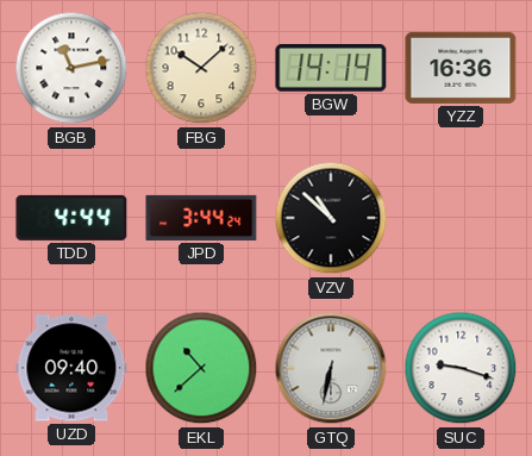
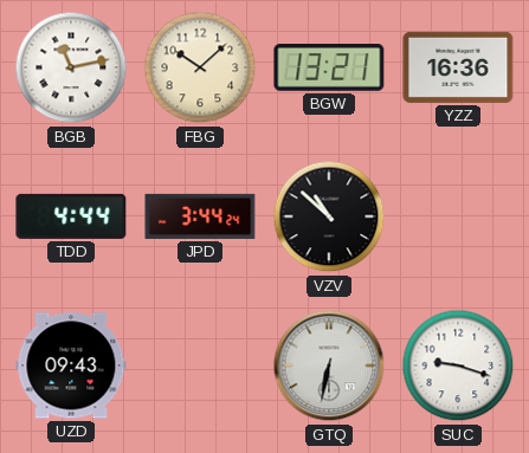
BGW: 14:14 -> 13:21 (329, 67)
UZD: 09:40 -> 09:43 (71, 365)
EKL: 10:38 -> none (201, 368)
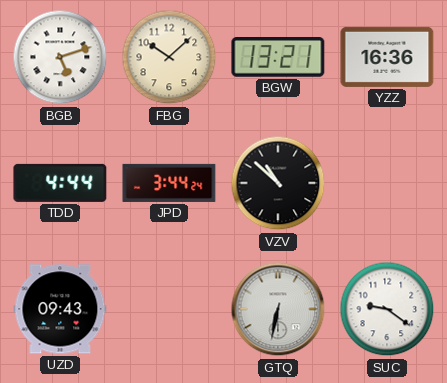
BGB: 11:13 -> 5:12 (60, 57)
SUC: 9:18 -> 9:21 (387, 309)
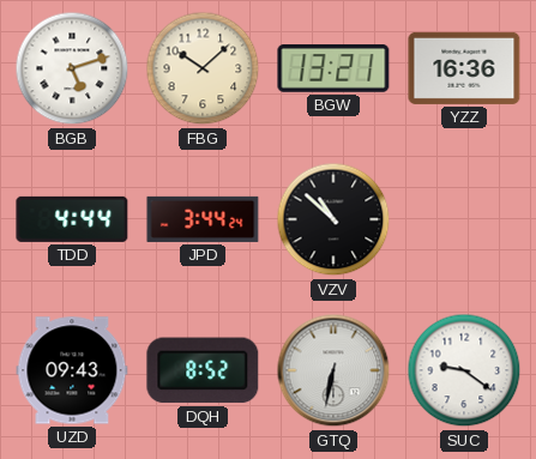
DQH: none -> 8:52 (203, 370)
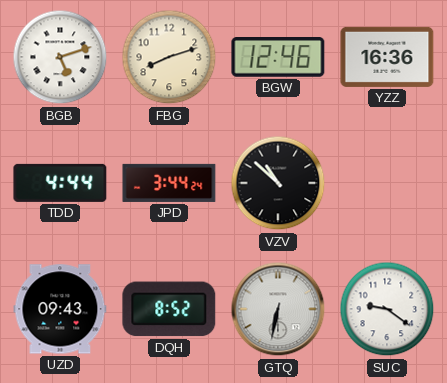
FBG: 10:08 -> 8:12 (169, 57)
BGW: 13:21 -> 12:46 (278, 57)
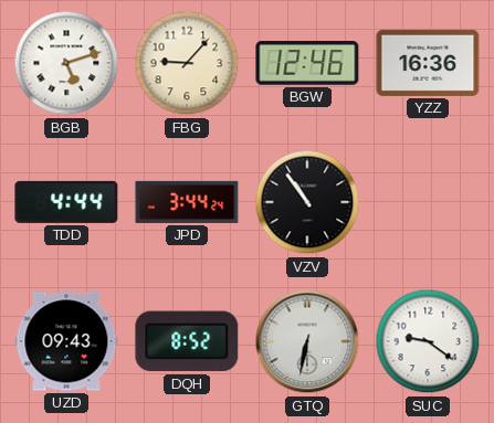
FBG: 8:12 -> 9:07 (187, 63)
VZV: 10:52 -> 10:54 (307, 202)
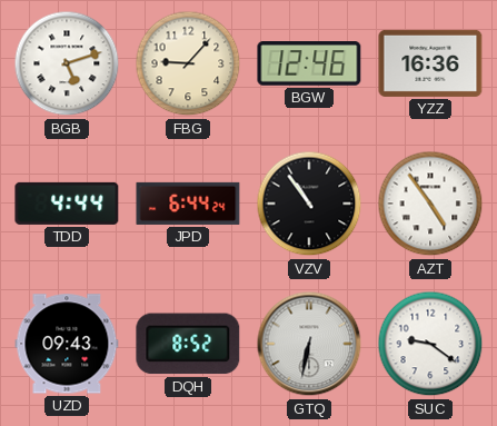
JPD: 3:44 -> 6:44 (188, 204)
AZT: none -> 4:54 (430, 204)
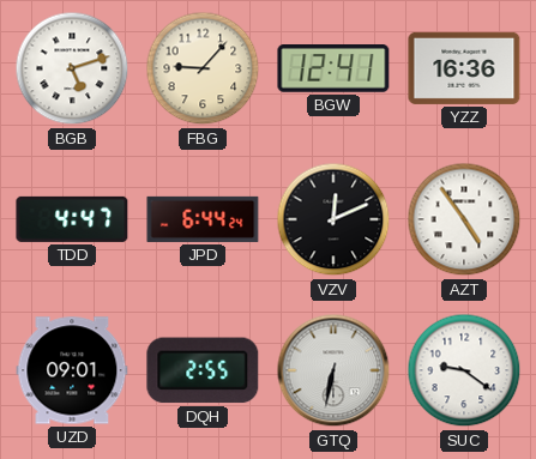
BGW: 12:46 -> 12:41 (333, 68)
TDD: 4:44 -> 4:47 (72, 219)
VZV: 10:54 -> 12:11 (333, 219)
UZD: 09:43 -> 09:01 (72, 370)
DQH: 8:52 -> 2:55 (203, 370)
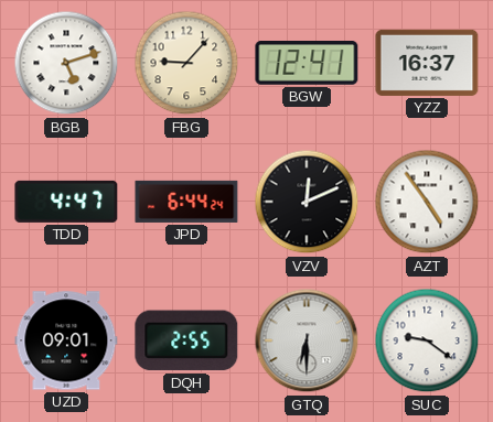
YZZ: 16:36 -> 16:37 (427, 63)
GTQ: 6:32 -> 6:30 (307, 340)
